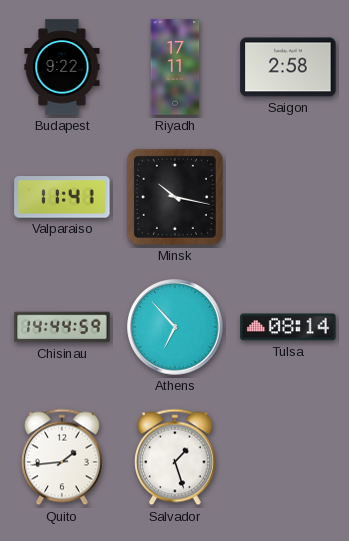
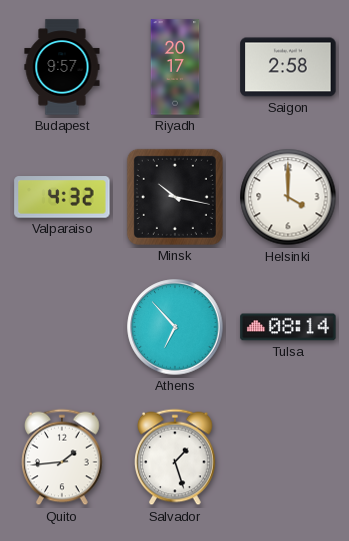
Budapest: 9:22 -> 9:57 (62, 67)
Riyadh: 17:11 -> 20:17 (175, 67)
Valparaiso: 11:41 -> 4:32 (62, 197)
Helsinki: none -> 4:00 (288, 197)
Chisinau: 14:44 -> none (62, 327)
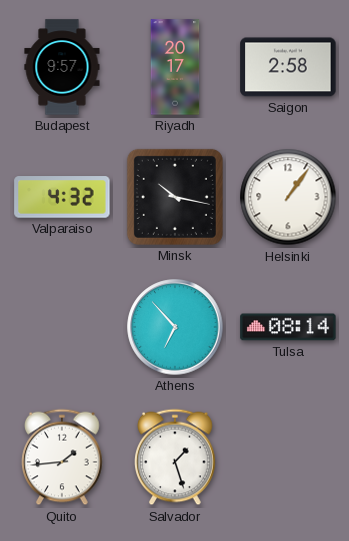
Helsinki: 4:00 -> 1:06 (288, 197)
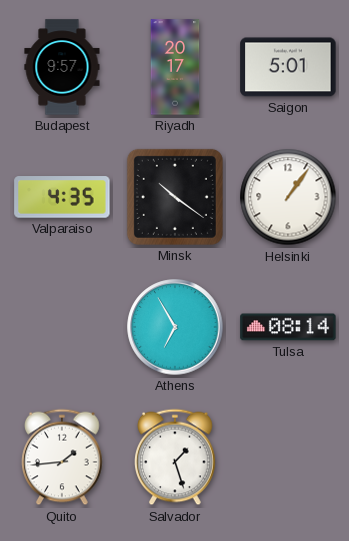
Saigon: 2:58 -> 5:01 (288, 67)
Valparaiso: 4:32 -> 4:35 (62, 197)
Minsk: 10:17 -> 10:21 (175, 197)
Athens: 6:53 -> 6:55 (175, 327)
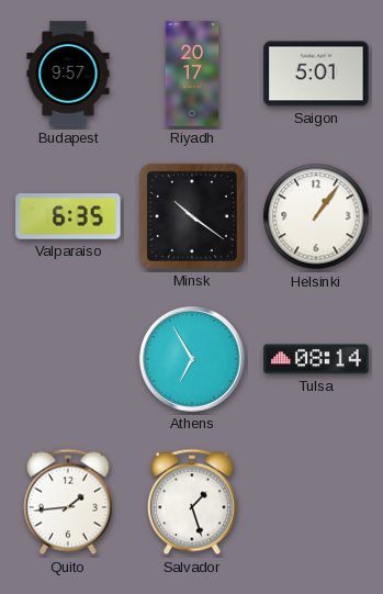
Valparaiso: 4:35 -> 6:35 (68, 216)
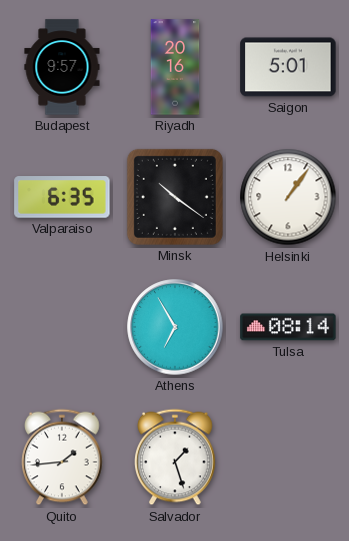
Riyadh: 20:17 -> 20:16 (175, 67)
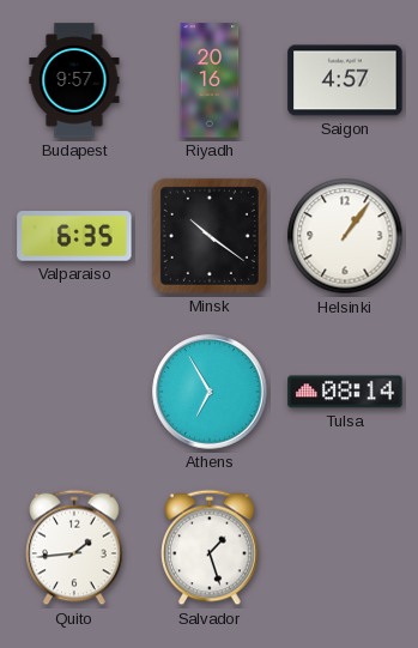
Saigon: 5:01 -> 4:57 (345, 80)
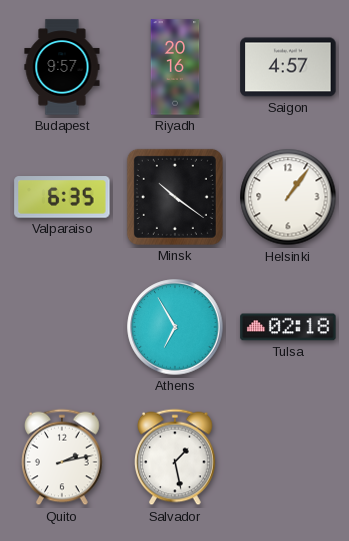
Tulsa: 08:14 -> 02:18 (288, 327)
Quito: 1:44 -> 2:13 (63, 457)
Salvador: 1:27 -> 1:28 (176, 457)
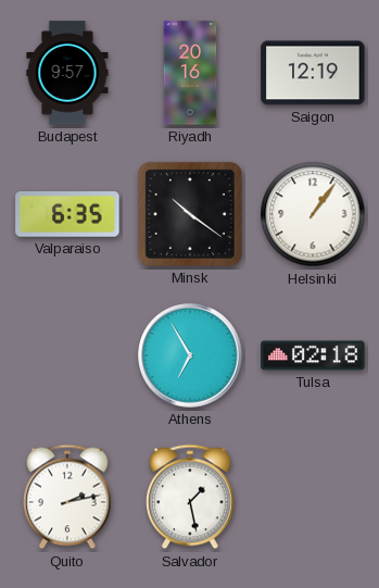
Saigon: 4:57 -> 12:19 (313, 73)
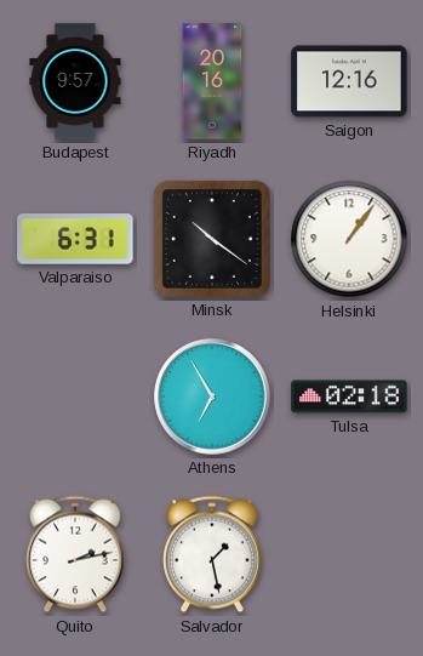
Saigon: 12:19 -> 12:16 (349, 81)
Valparaiso: 6:35 -> 6:31 (75, 239)
